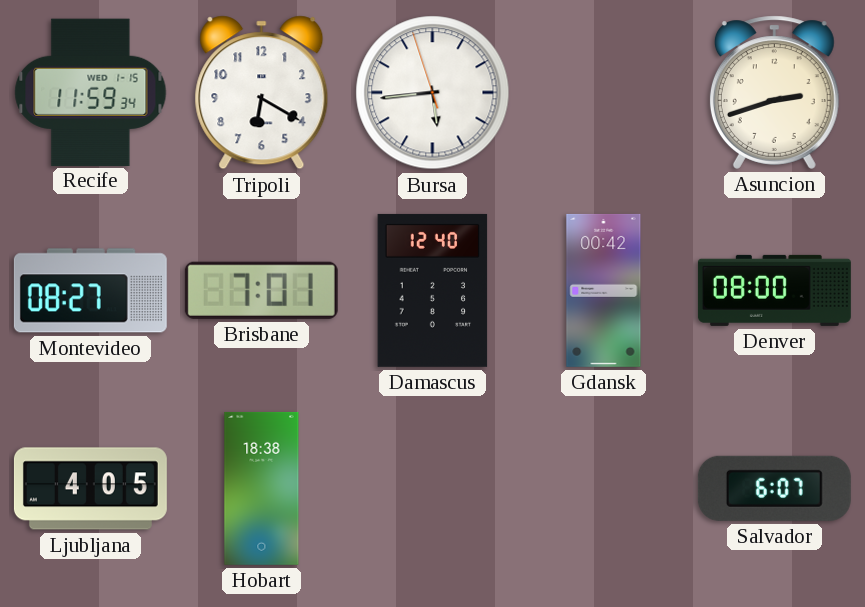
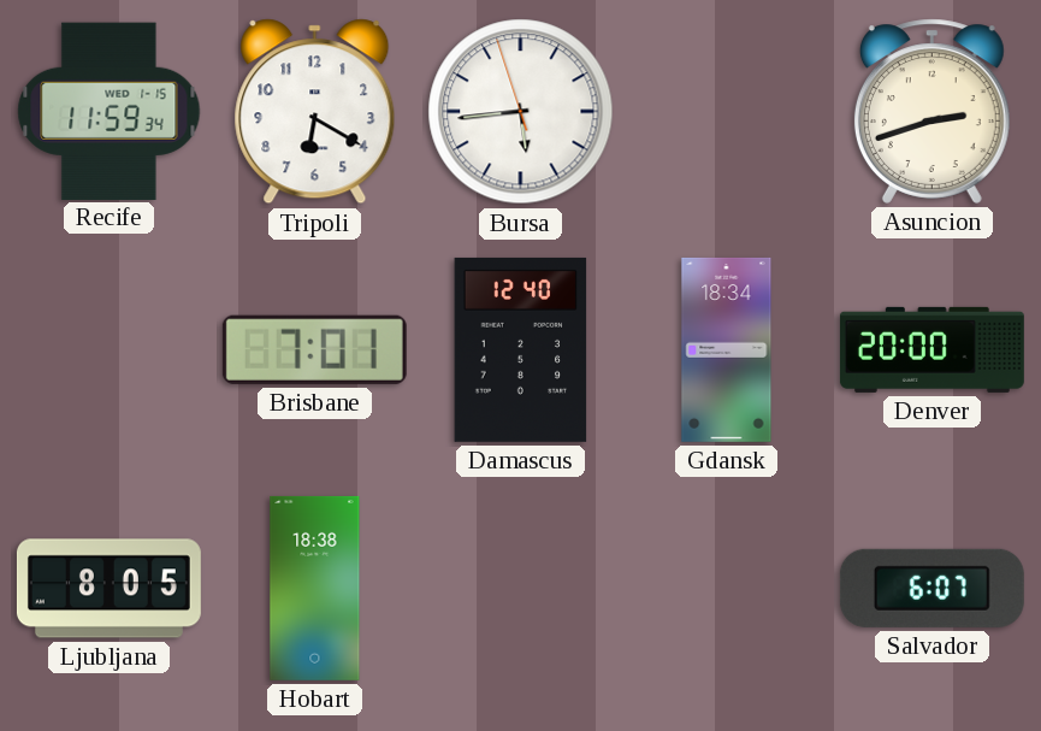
Montevideo: 08:27 -> none (90, 291)
Gdansk: 00:42 -> 18:34 (727, 349)
Denver: 08:00 -> 20:00 (931, 349)
Ljubljana: 4:05 -> 8:05 (108, 589)
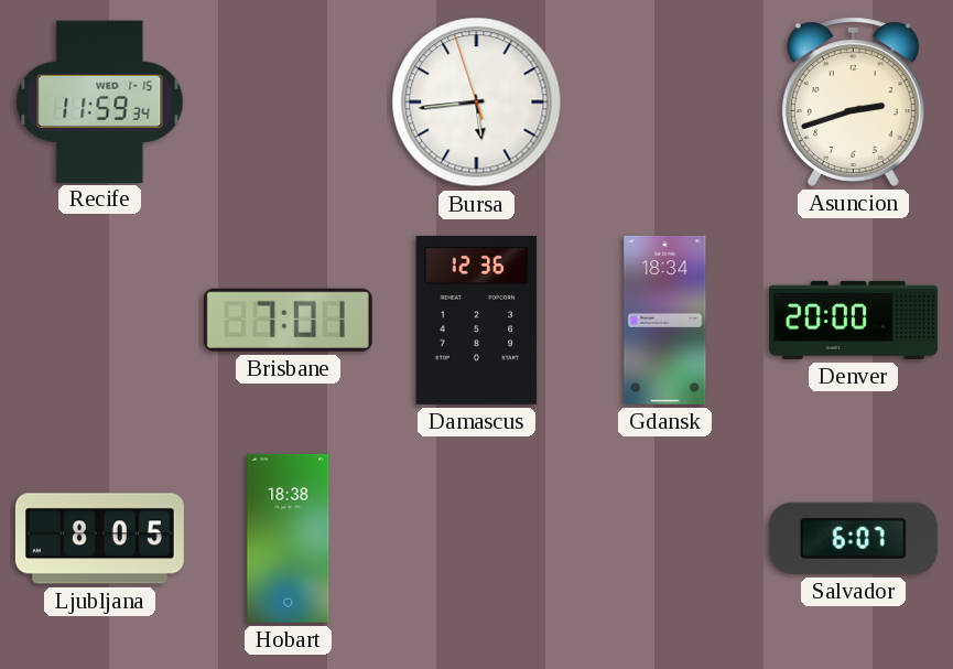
Tripoli: 6:20 -> none (315, 112)
Damascus: 12:40 -> 12:36 (477, 320)
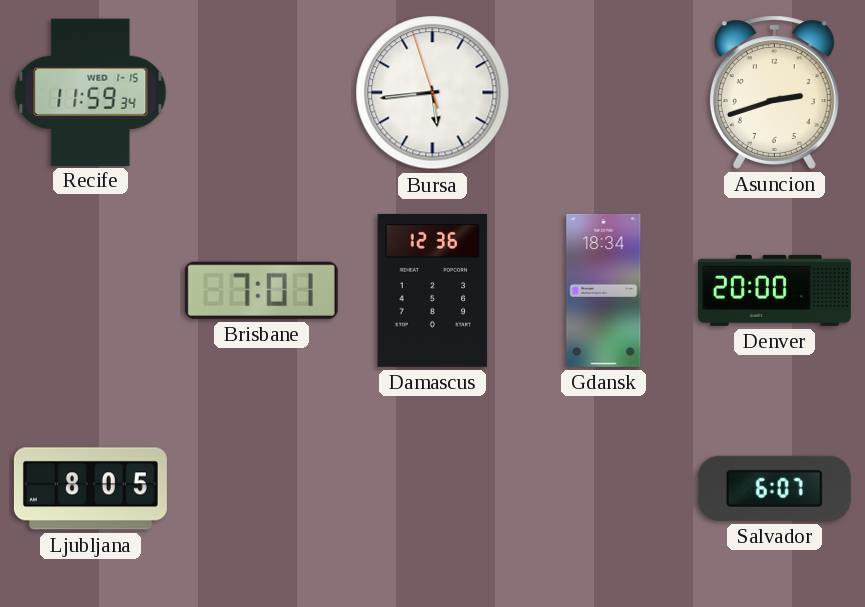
Hobart: 18:38 -> none (289, 538)
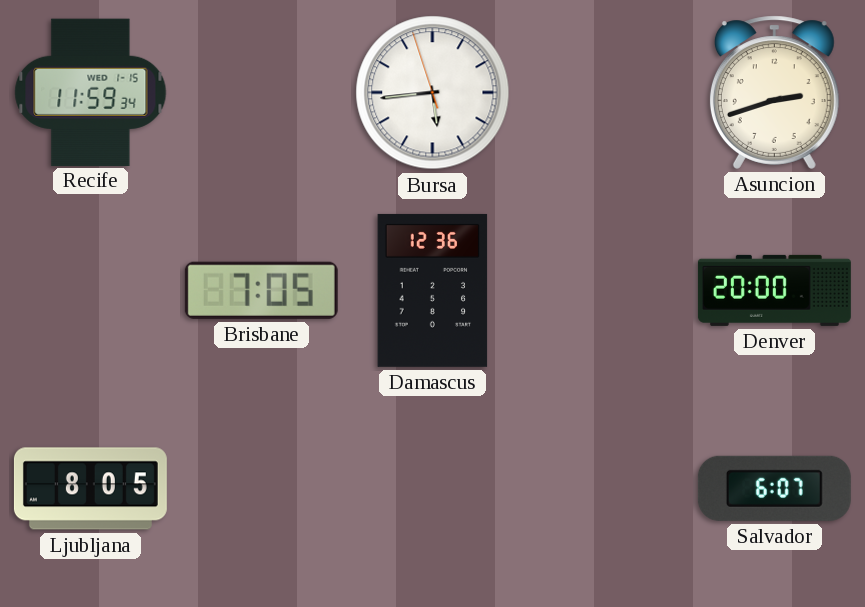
Brisbane: 7:01 -> 7:05 (261, 290)
Gdansk: 18:34 -> none (604, 290)
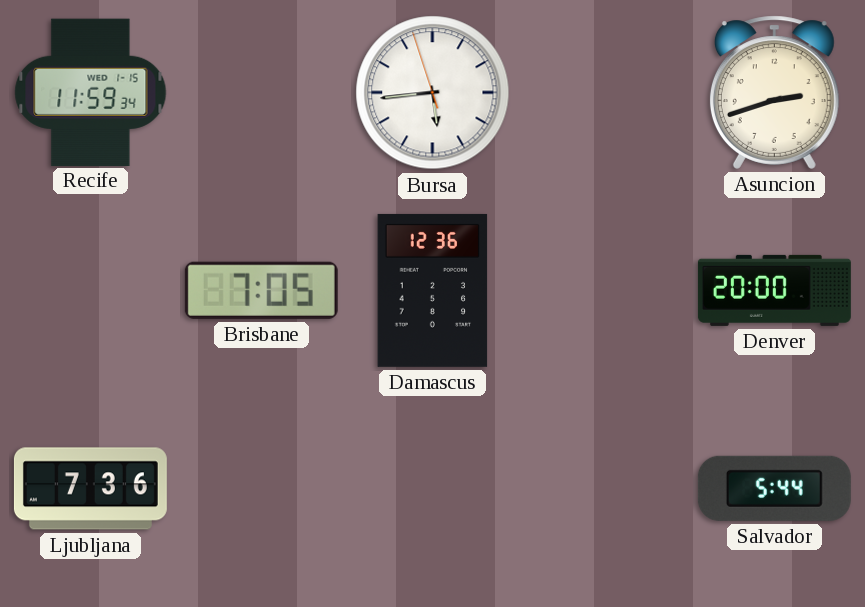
Ljubljana: 8:05 -> 7:36 (90, 489)
Salvador: 6:07 -> 5:44 (774, 488)
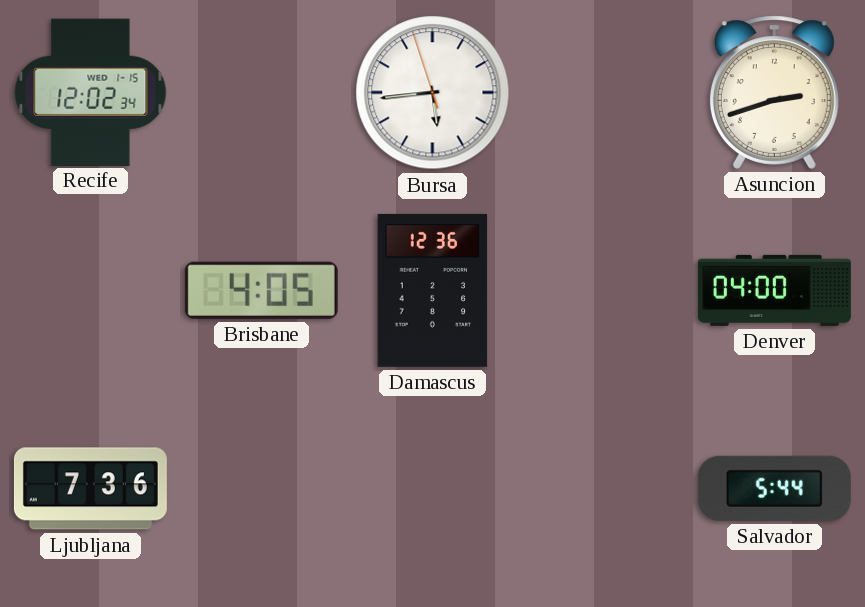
Recife: 11:59 -> 12:02 (91, 92)
Brisbane: 7:05 -> 4:05 (261, 290)
Denver: 20:00 -> 04:00 (774, 290)
